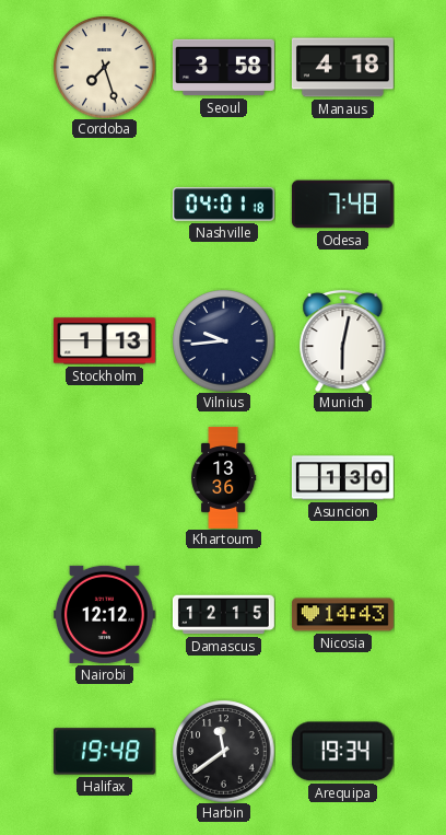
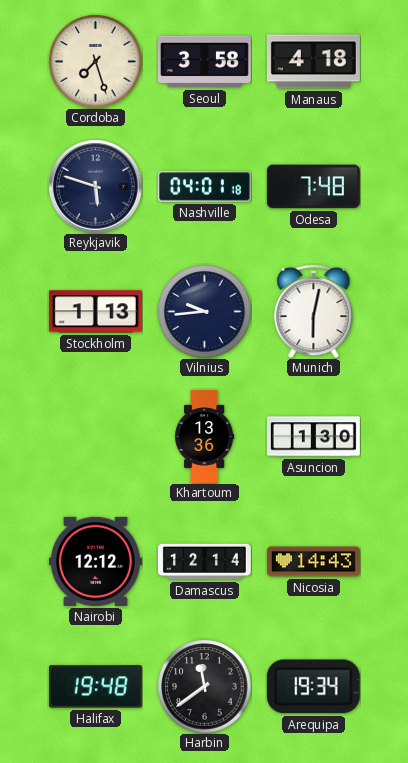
Reykjavik: none -> 5:48 (96, 187)
Damascus: 12:15 -> 12:14 (204, 562)
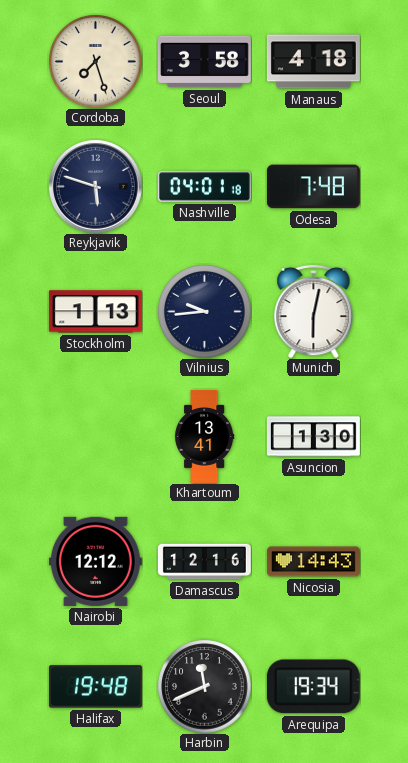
Khartoum: 13:36 -> 13:41 (205, 437)
Damascus: 12:14 -> 12:16 (204, 562)
Harbin: 11:39 -> 11:41 (204, 686)
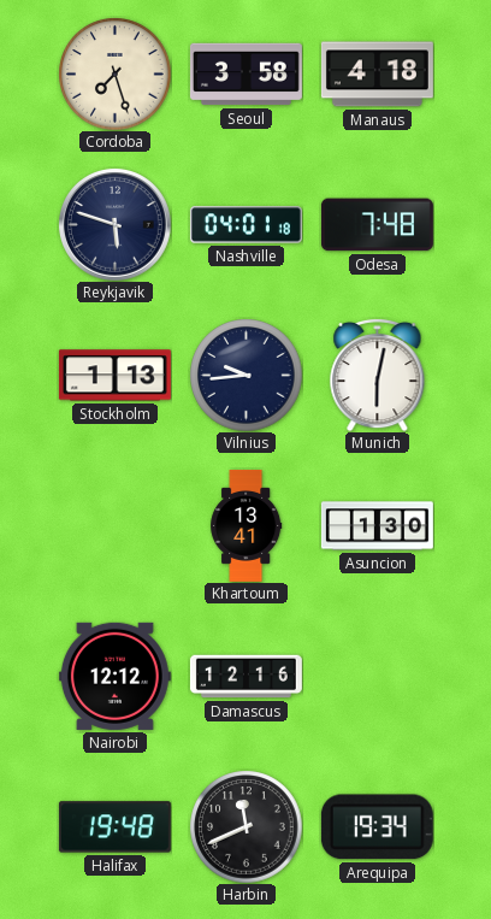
Nicosia: 14:43 -> none (313, 562)
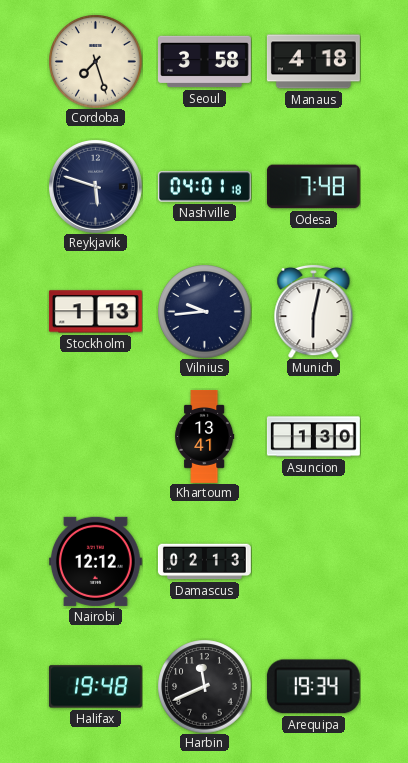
Damascus: 12:16 -> 02:13 (204, 562)
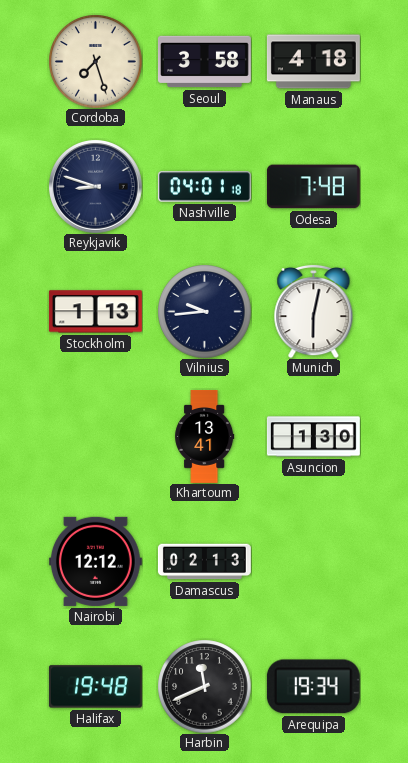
Reykjavik: 5:48 -> 8:48 (96, 187)
